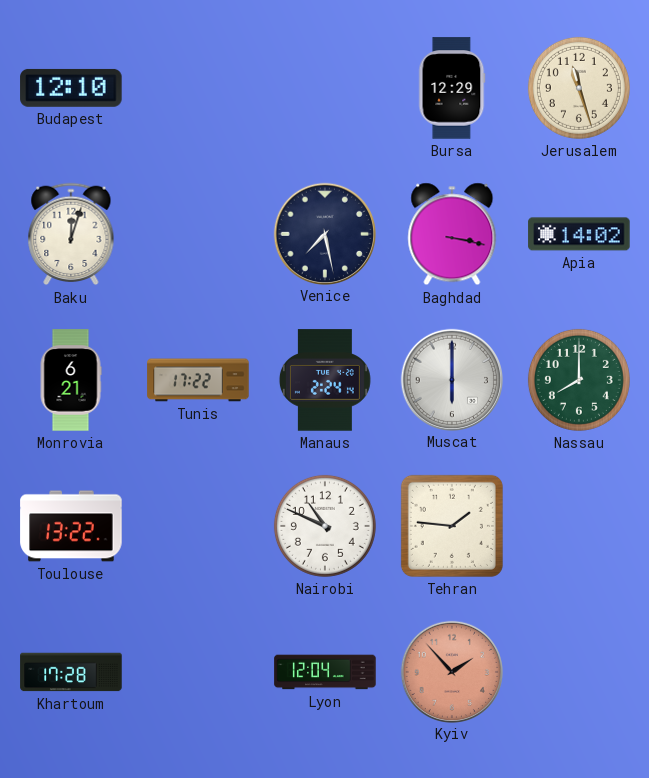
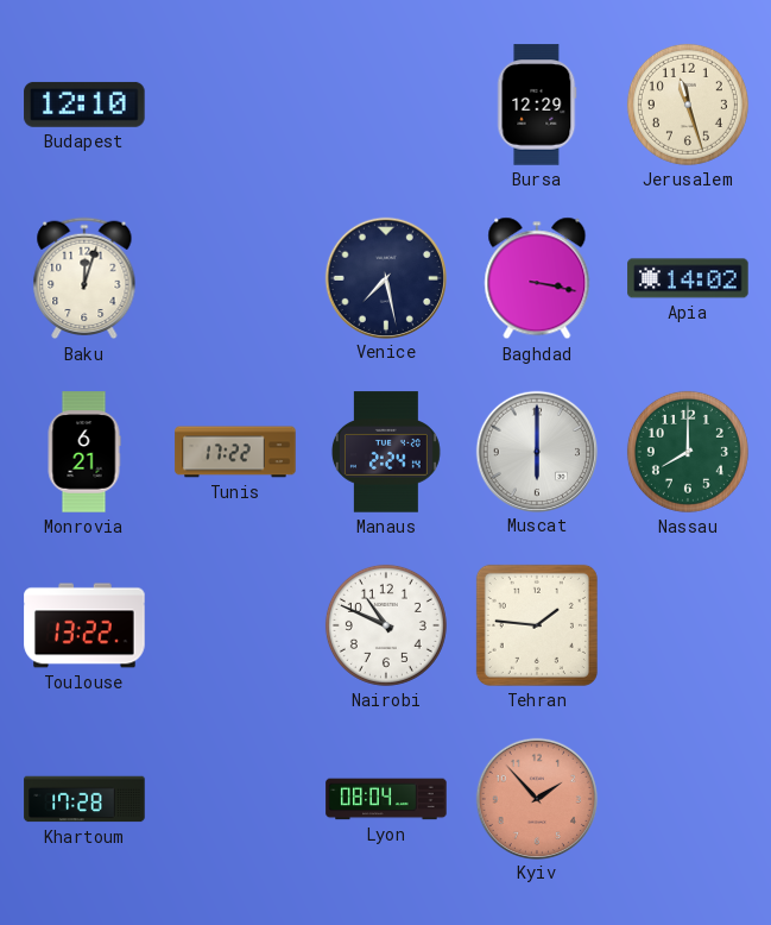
Lyon: 12:04 -> 08:04 (386, 799)
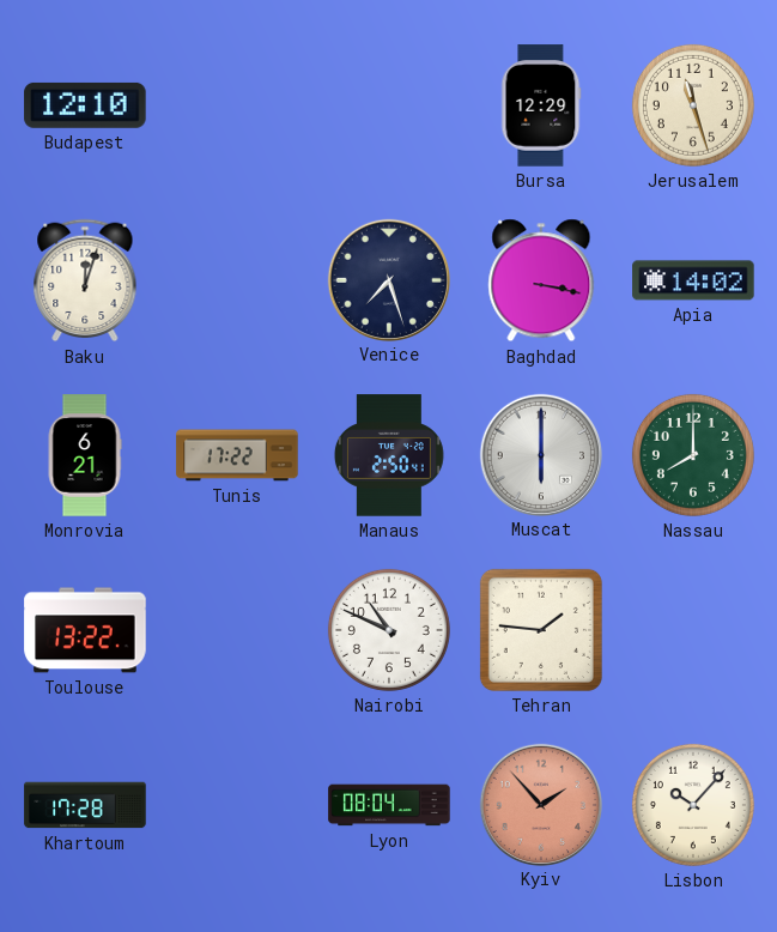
Venice: 7:28 -> 7:27 (388, 279)
Manaus: 2:24 -> 2:50 (389, 455)
Lisbon: none -> 10:07 (693, 805)
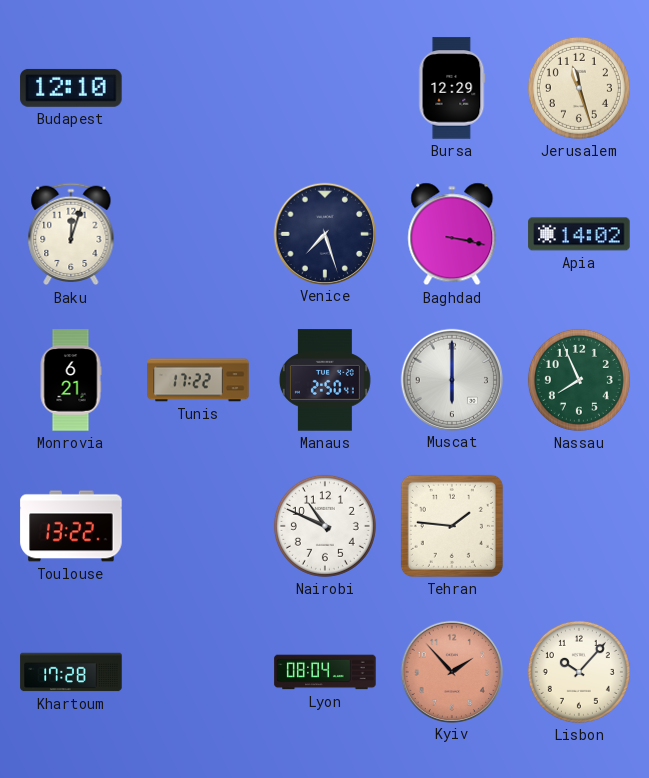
Nassau: 8:00 -> 7:56 (579, 380)
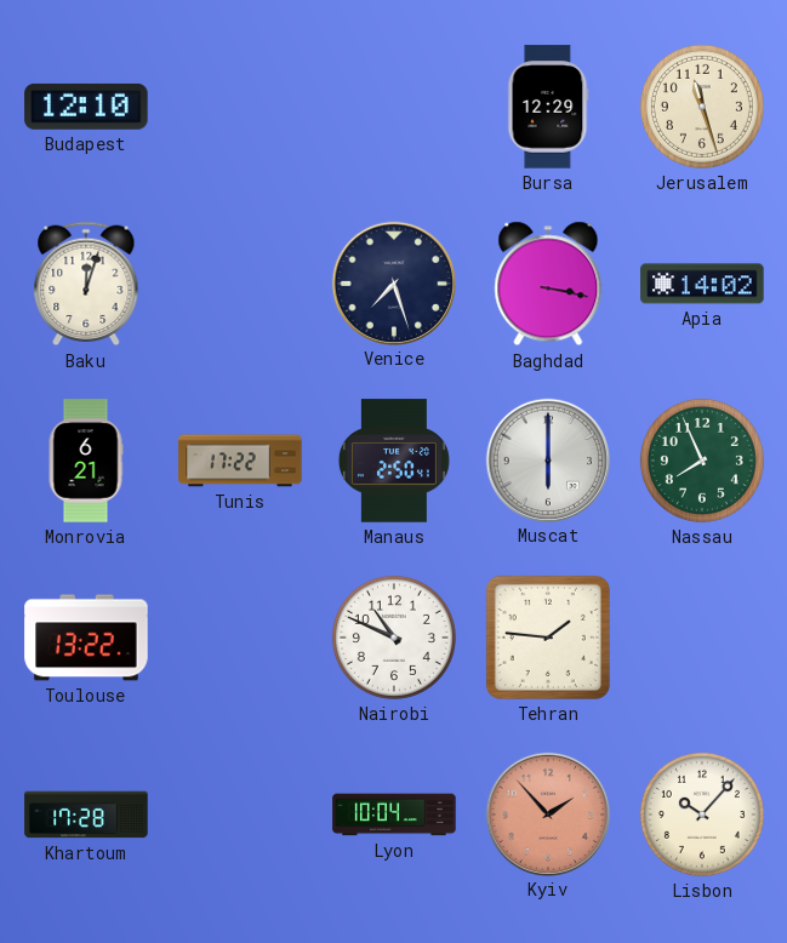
Lyon: 08:04 -> 10:04 (394, 815)
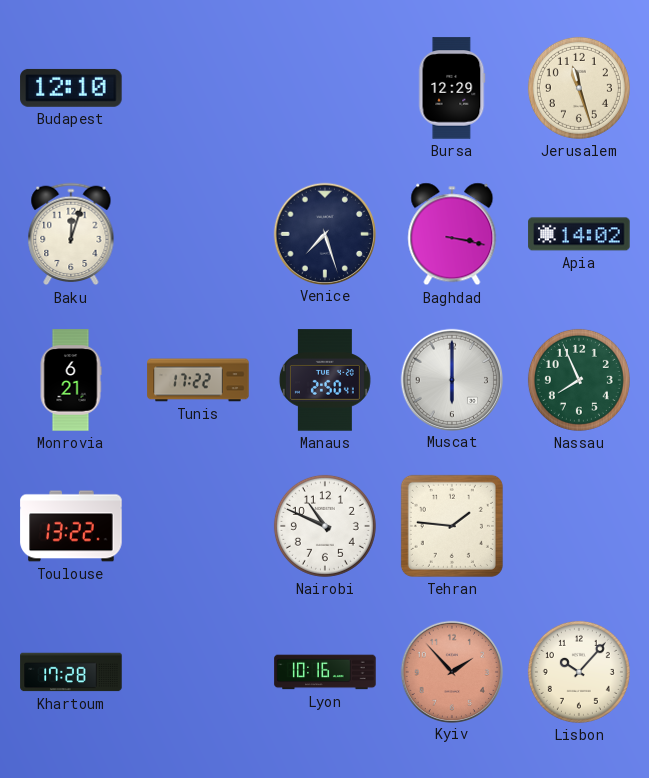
Lyon: 10:04 -> 10:16 (325, 672)
